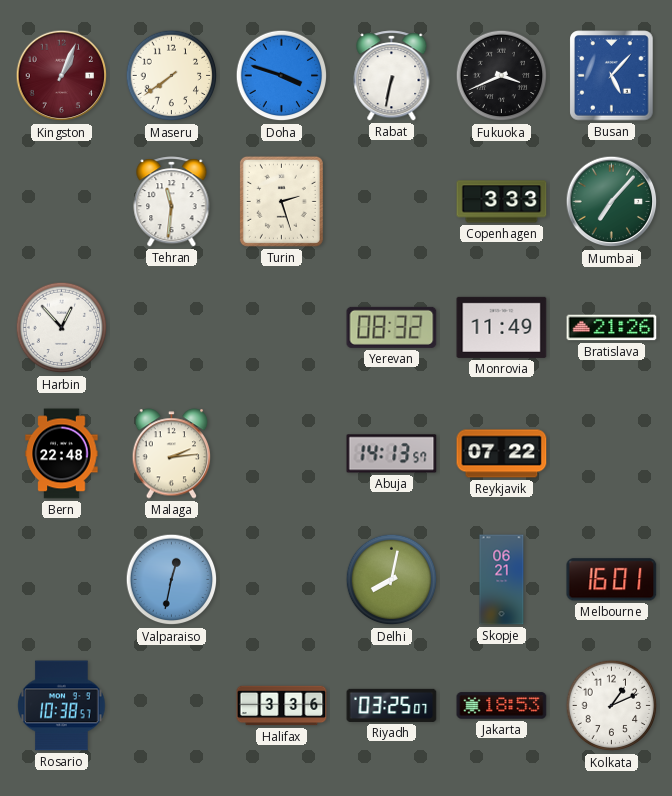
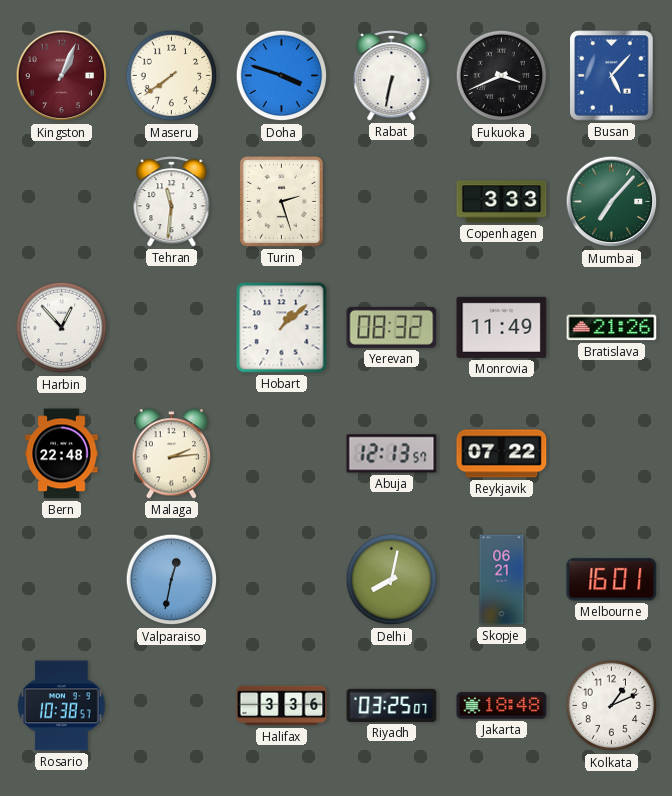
Hobart: none -> 1:08 (282, 328)
Abuja: 14:13 -> 12:13 (392, 454)
Jakarta: 18:53 -> 18:48 (502, 706)
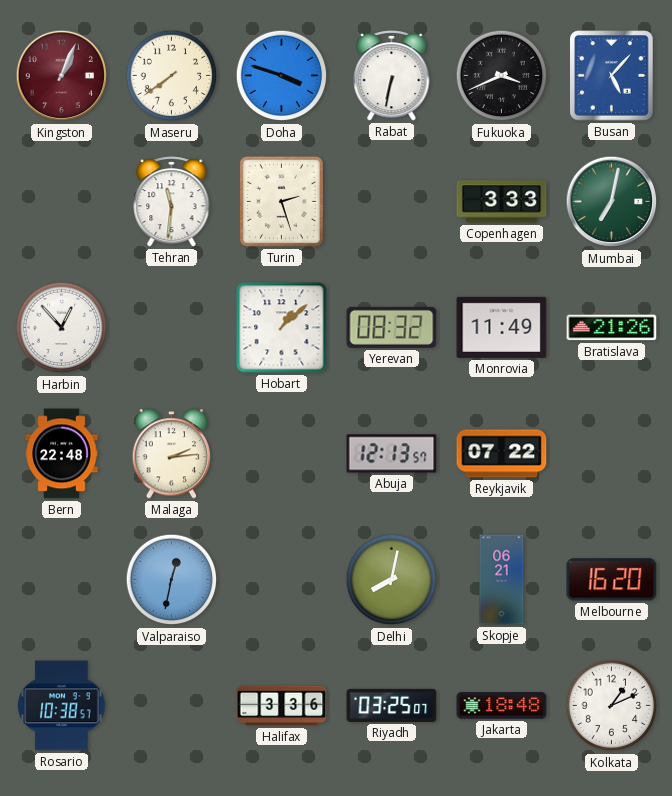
Mumbai: 7:07 -> 7:02 (612, 202)
Melbourne: 16:01 -> 16:20 (612, 580)
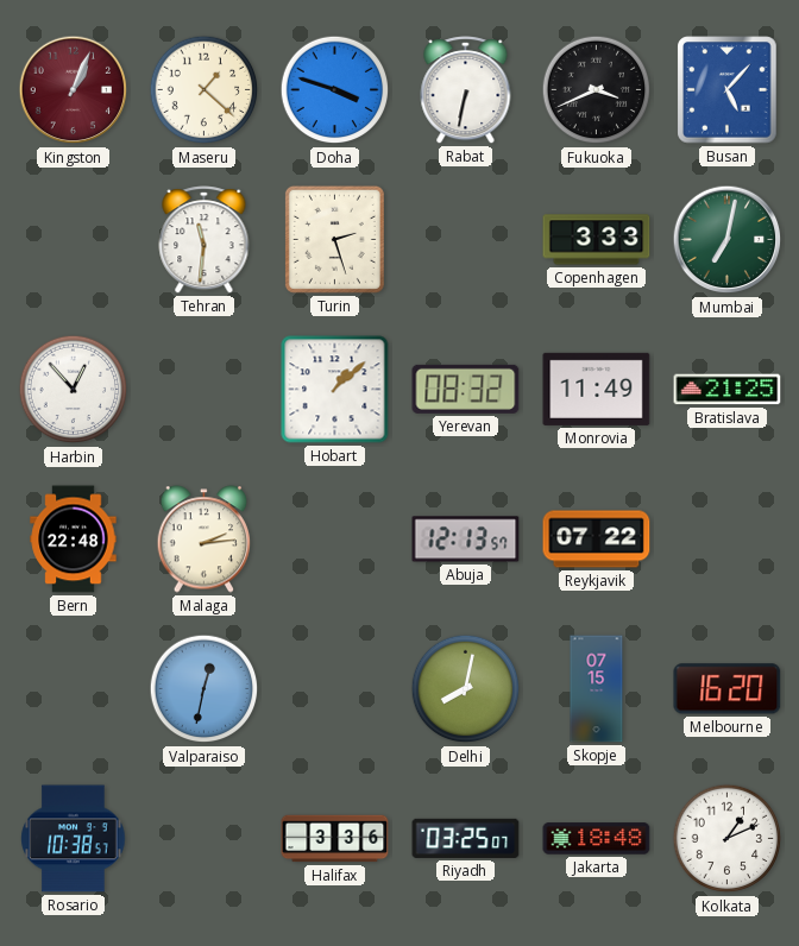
Maseru: 7:39 -> 1:22 (205, 90)
Bratislava: 21:26 -> 21:25 (728, 390)
Skopje: 06:21 -> 07:15 (597, 689)
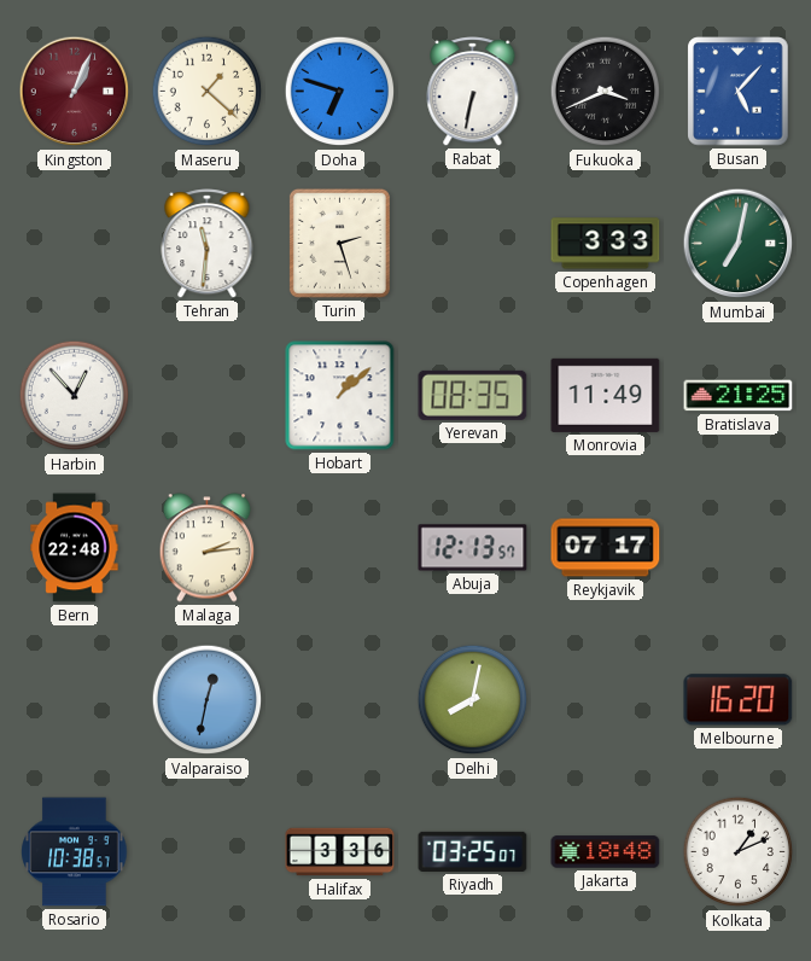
Doha: 3:48 -> 6:48 (340, 92)
Yerevan: 08:32 -> 08:35 (473, 395)
Reykjavik: 07:22 -> 07:17 (606, 548)
Skopje: 07:15 -> none (597, 689)
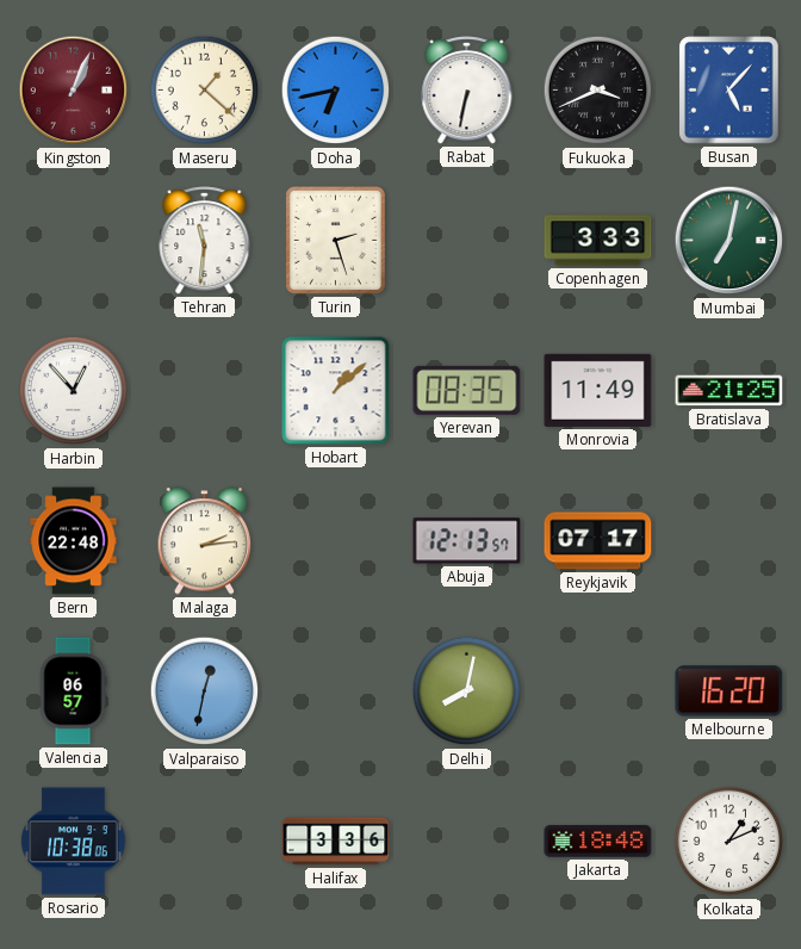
Doha: 6:48 -> 6:43 (336, 91)
Valencia: none -> 06:57 (73, 691)
Rosario: 10:38:57 -> 10:38:06 (74, 842)
Riyadh: 03:25 -> none (473, 851)
